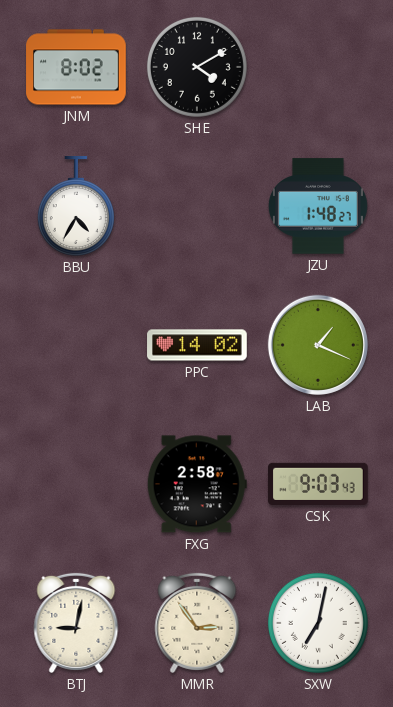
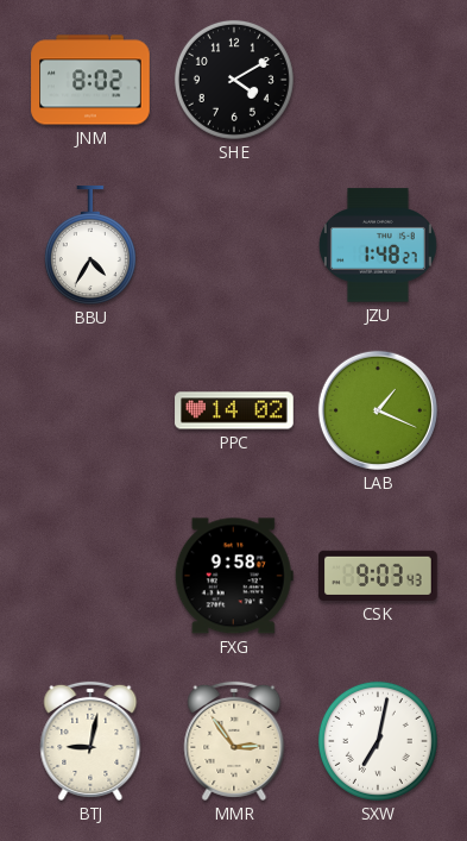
FXG: 2:58 -> 9:58 (234, 576)
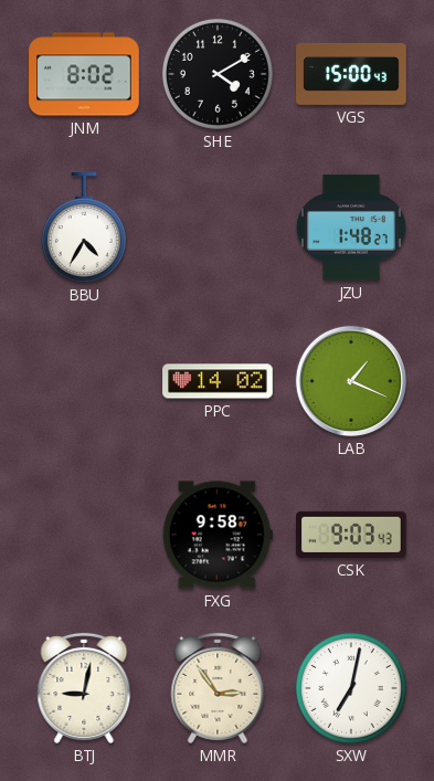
VGS: none -> 15:00 (351, 74)
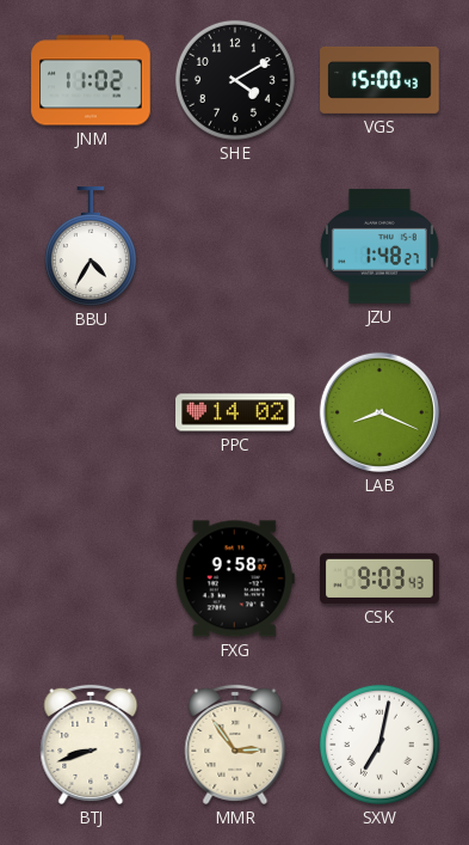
JNM: 8:02 -> 11:02 (91, 80)
LAB: 1:19 -> 8:19 (379, 412)
BTJ: 9:02 -> 8:42 (91, 745)
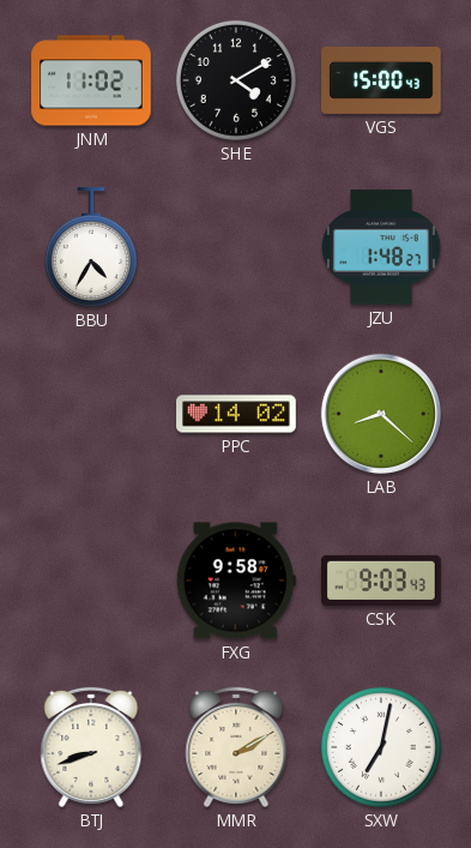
LAB: 8:19 -> 8:22 (381, 414)
MMR: 2:54 -> 2:10 (236, 747)
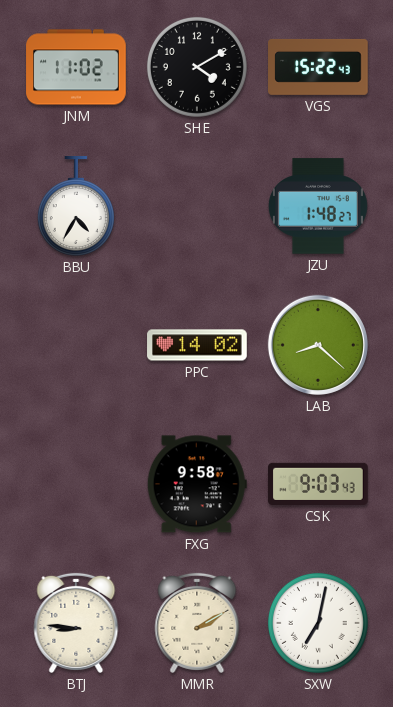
VGS: 15:00 -> 15:22 (318, 67)
BTJ: 8:42 -> 8:46 (76, 623)
